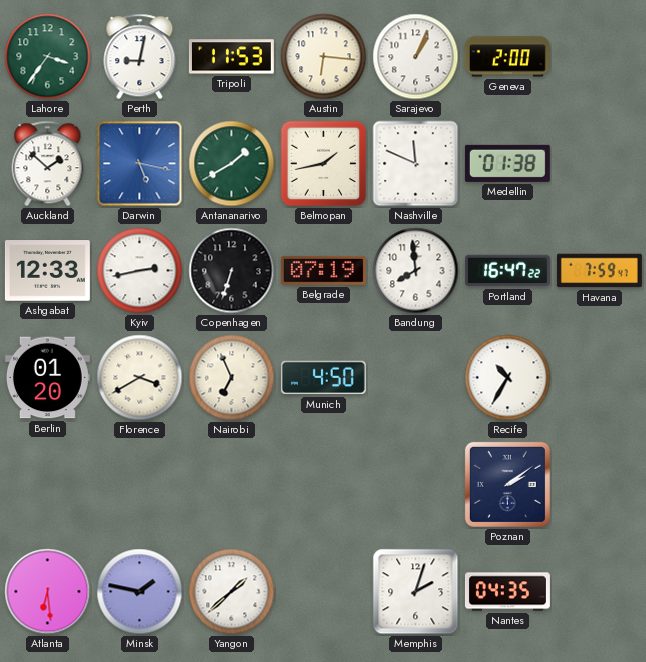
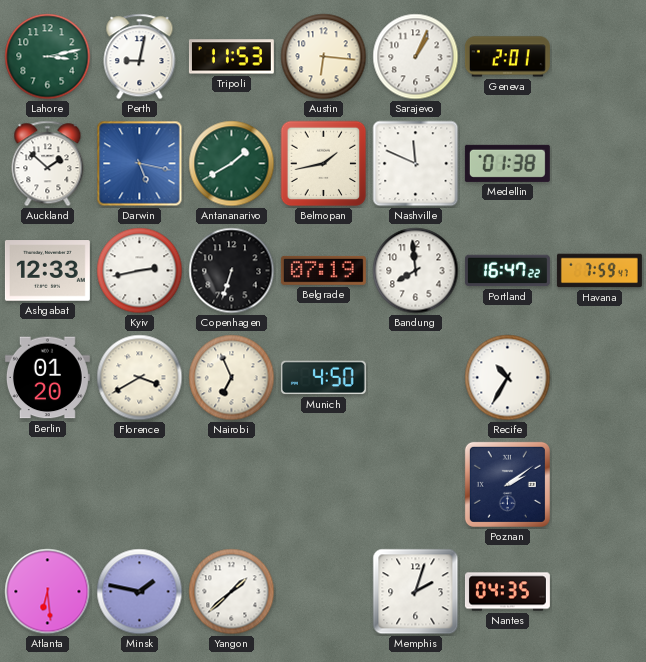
Lahore: 3:36 -> 3:13 (48, 57)
Geneva: 2:00 -> 2:01 (507, 57)
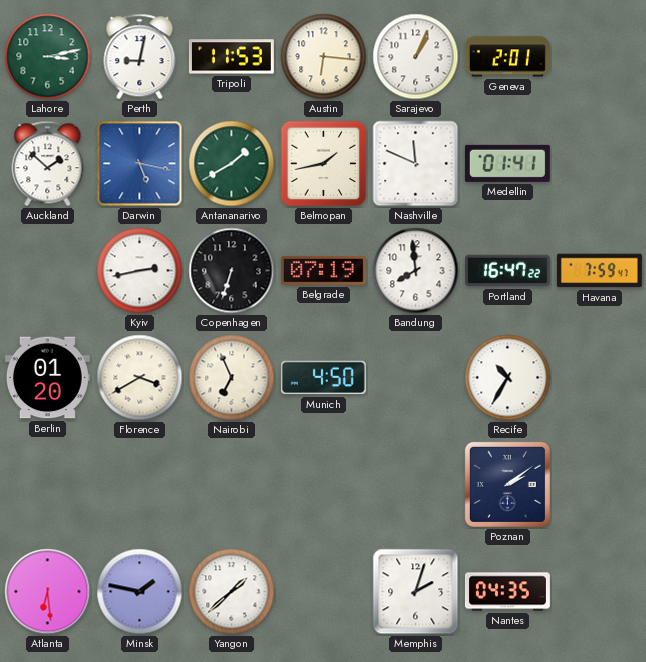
Medellin: 01:38 -> 01:41 (507, 163)
Ashgabat: 12:33 -> none (47, 271)
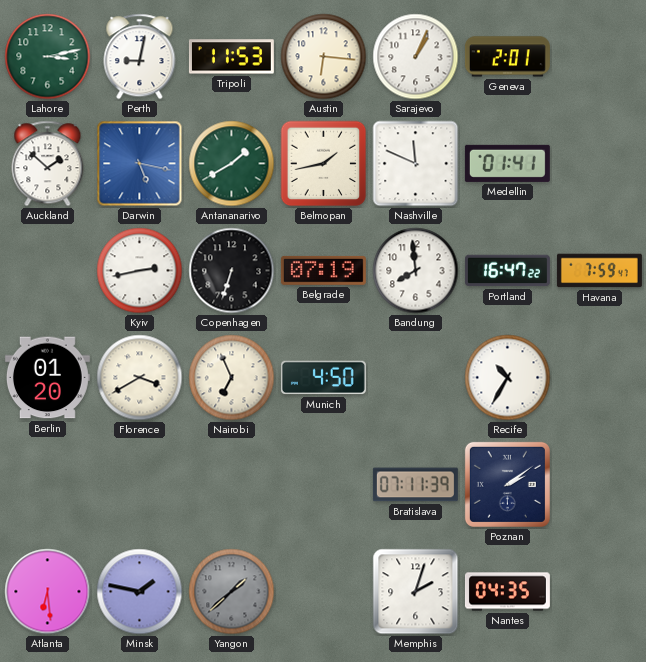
Bratislava: none -> 07:11 (415, 485)
Yangon dial: white -> grey (232, 592)
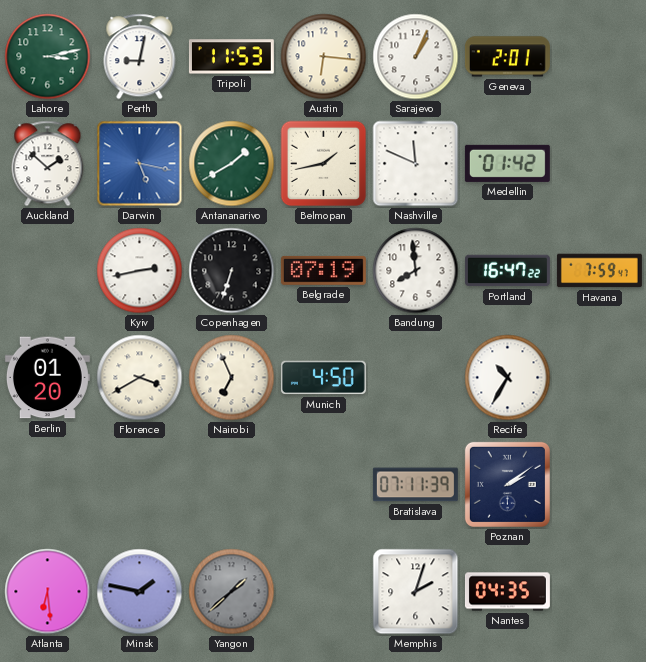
Medellin: 01:41 -> 01:42 (507, 163)
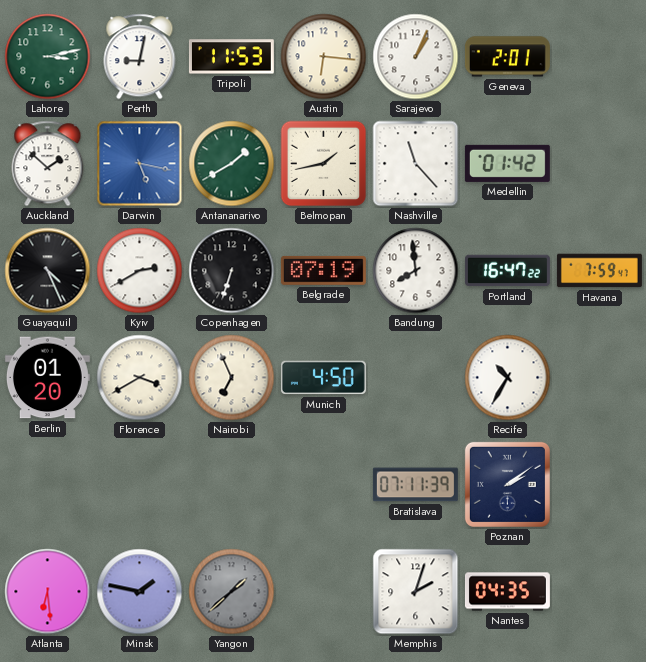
Nashville: 11:49 -> 11:23 (416, 164)
Guayaquil: none -> 4:26 (48, 271)
Kyiv: 2:43 -> 2:40 (140, 271)
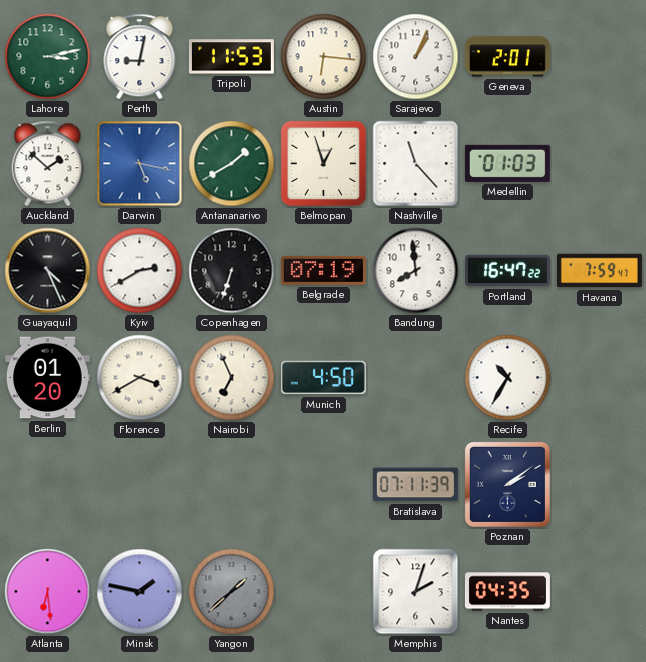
Belmopan: 1:43 -> 12:57 (324, 164)
Medellin: 01:42 -> 01:03 (507, 163)
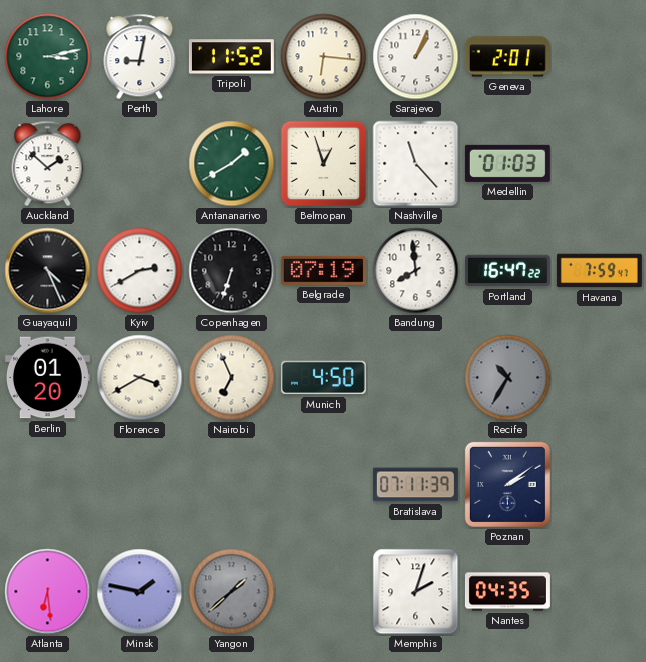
Tripoli: 11:53 -> 11:52 (231, 57)
Darwin: 5:17 -> none (140, 164)
Recife dial: white -> grey (508, 378)
